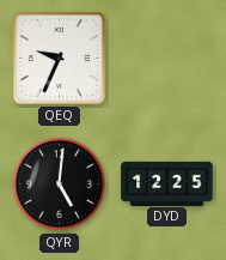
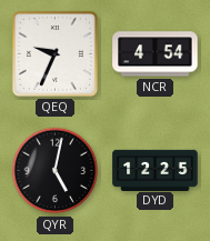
NCR: none -> 4:54 (156, 54)
QYR: 5:01 -> 5:02 (56, 171)
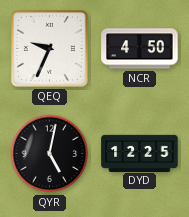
NCR: 4:54 -> 4:50 (140, 49)
